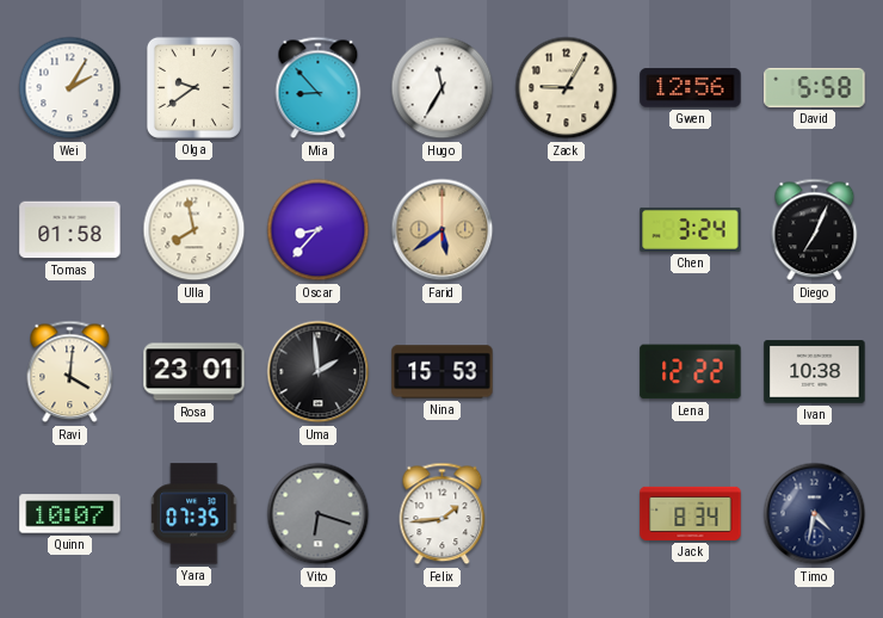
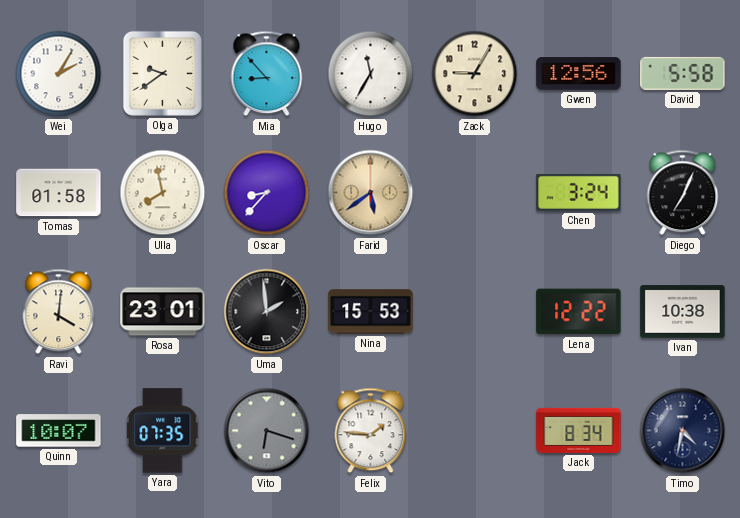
Felix: 1:44 -> 1:46 (371, 431)
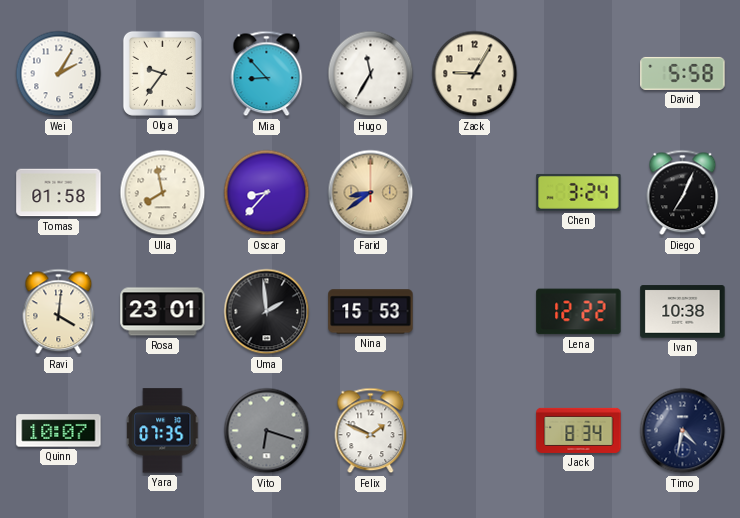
Olga: 9:39 -> 9:36 (162, 73)
Gwen: 12:56 -> none (579, 74)
Farid: 5:39 -> 8:39 (371, 193)
Felix: 1:46 -> 1:49 (371, 431)
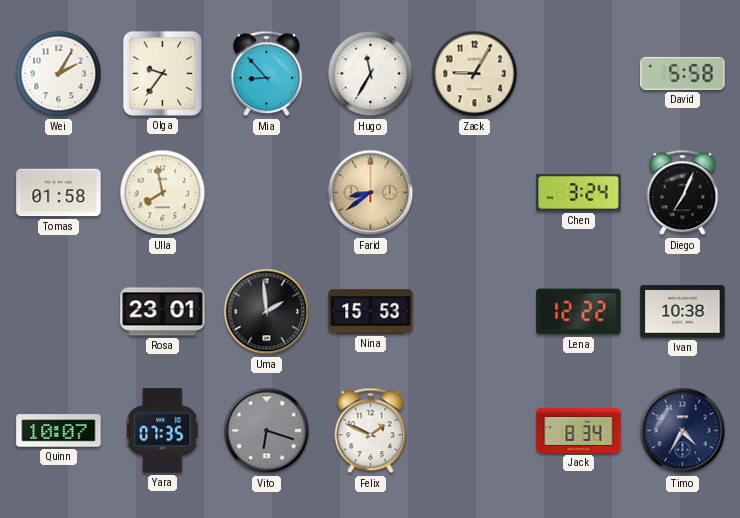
Oscar: 8:37 -> none (267, 193)
Ravi: 4:01 -> none (59, 312)
Timo: 4:32 -> 4:35 (683, 431)
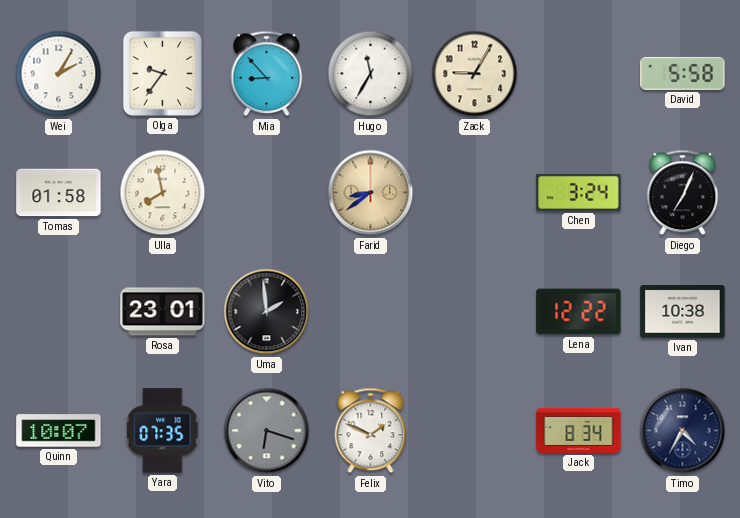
Nina: 15:53 -> none (371, 312)
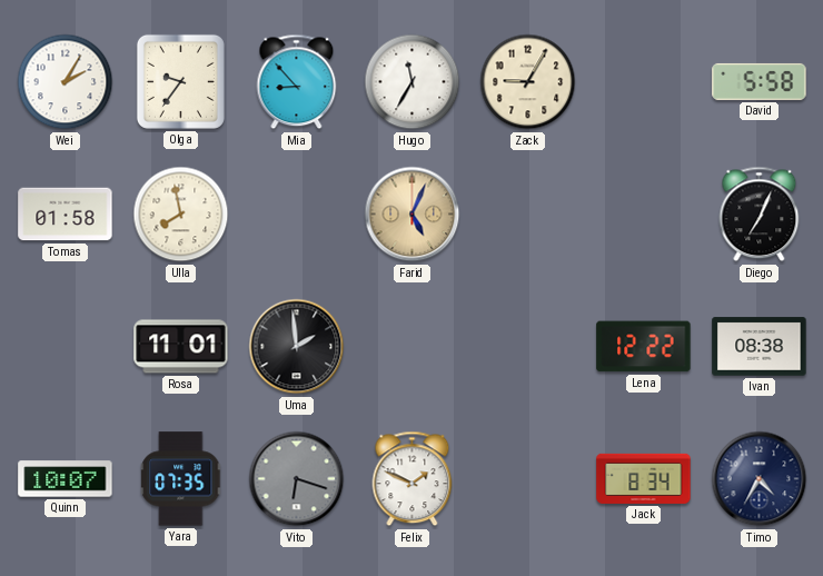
Farid: 8:39 -> 5:04 (413, 215)
Chen: 3:24 -> none (579, 192)
Rosa: 23:01 -> 11:01 (181, 347)
Ivan: 10:38 -> 08:38 (760, 347)
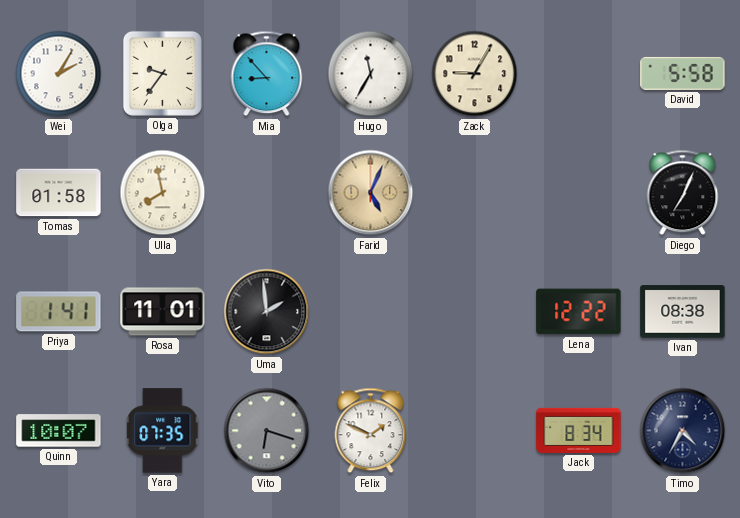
Priya: none -> 1:41 (59, 312)
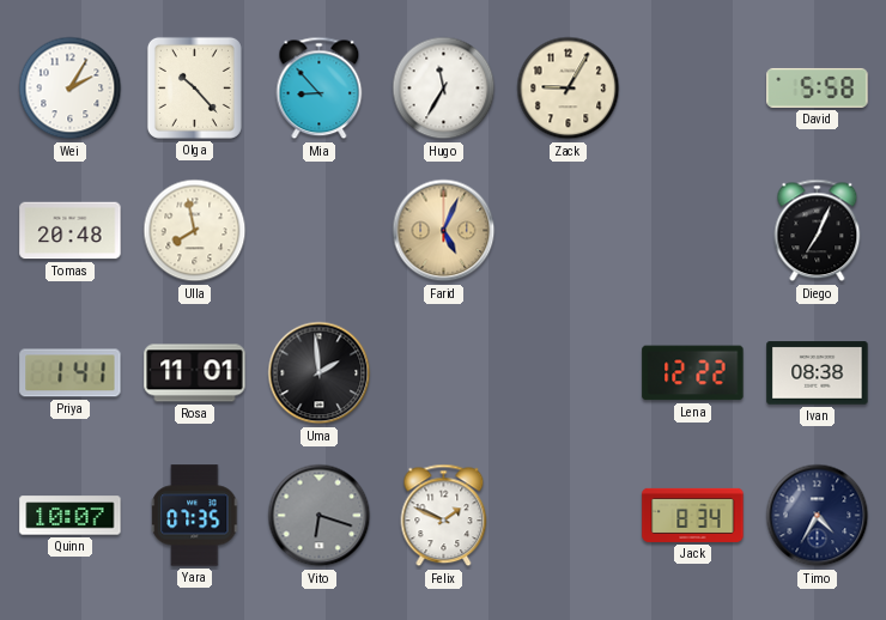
Olga: 9:36 -> 10:23 (194, 87)
Tomas: 01:58 -> 20:48 (71, 231)
